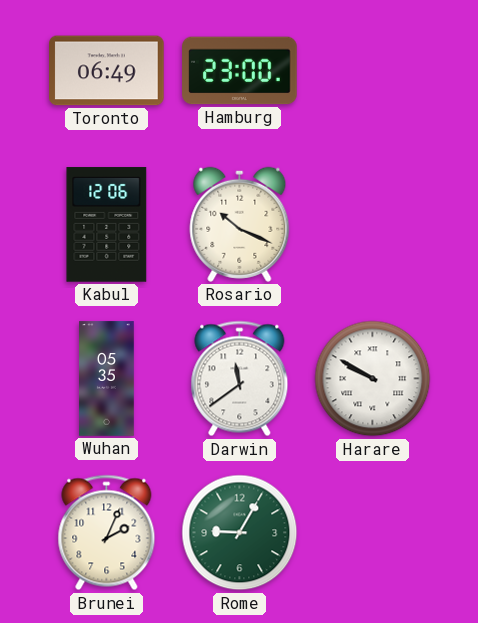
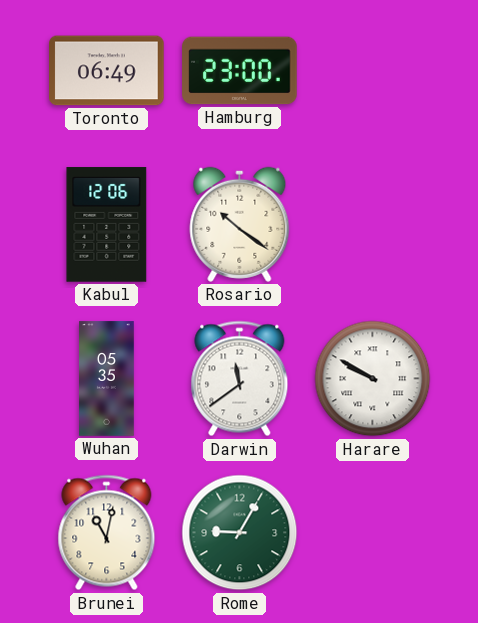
Rosario: 10:19 -> 10:21 (240, 224)
Brunei: 2:04 -> 11:02 (107, 533)
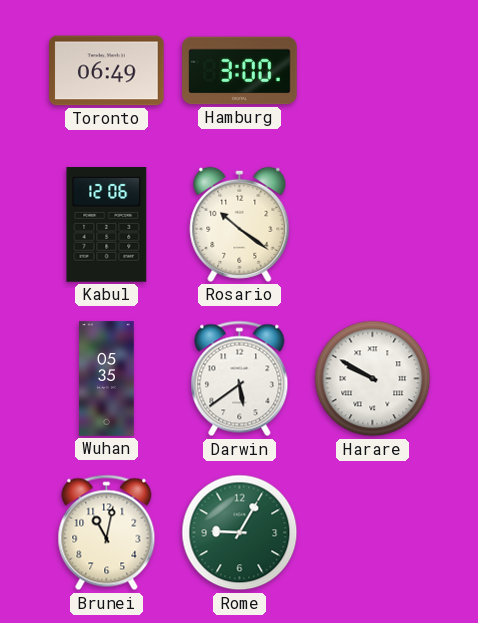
Hamburg: 23:00 -> 3:00 (240, 71)
Darwin: 11:39 -> 5:39 (240, 379)
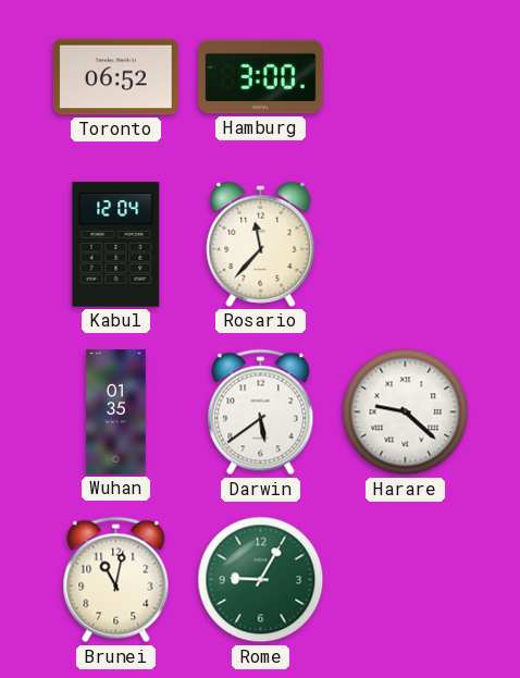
Toronto: 06:49 -> 06:52 (116, 77)
Kabul: 12:06 -> 12:04 (116, 245)
Rosario: 10:21 -> 11:37 (261, 244)
Wuhan: 05:35 -> 01:35 (116, 412)
Harare: 9:50 -> 9:22 (406, 412)
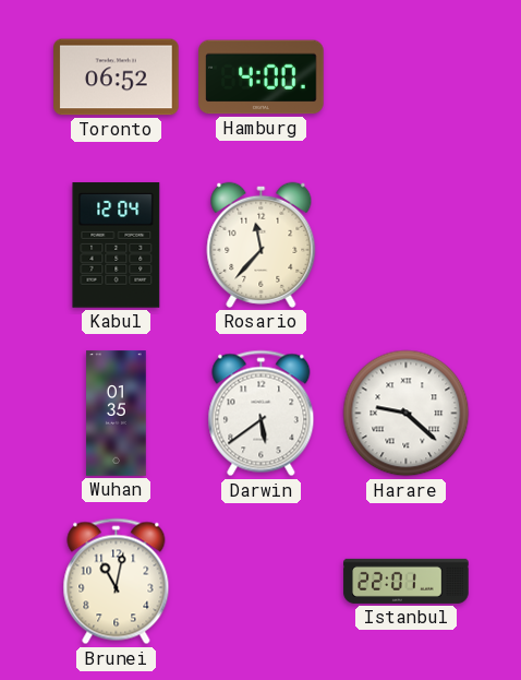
Hamburg: 3:00 -> 4:00 (262, 77)
Rome: 9:05 -> none (261, 580)
Istanbul: none -> 22:01 (407, 581)
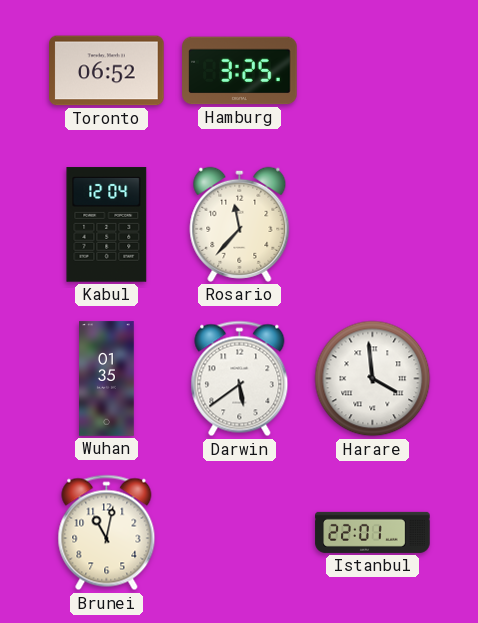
Hamburg: 4:00 -> 3:25 (240, 71)
Harare: 9:22 -> 3:59 (373, 379)
